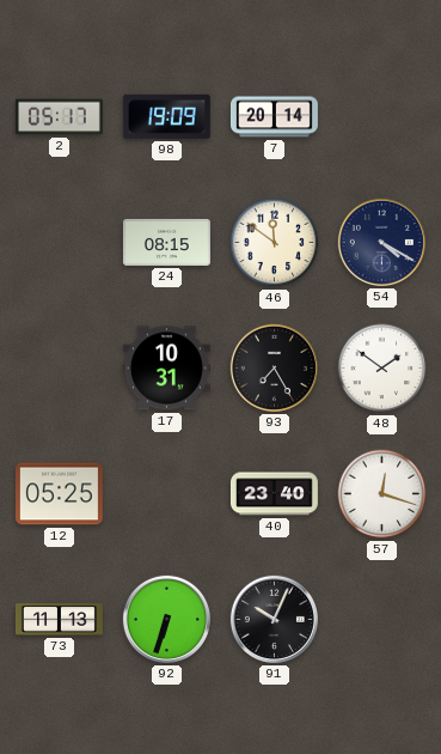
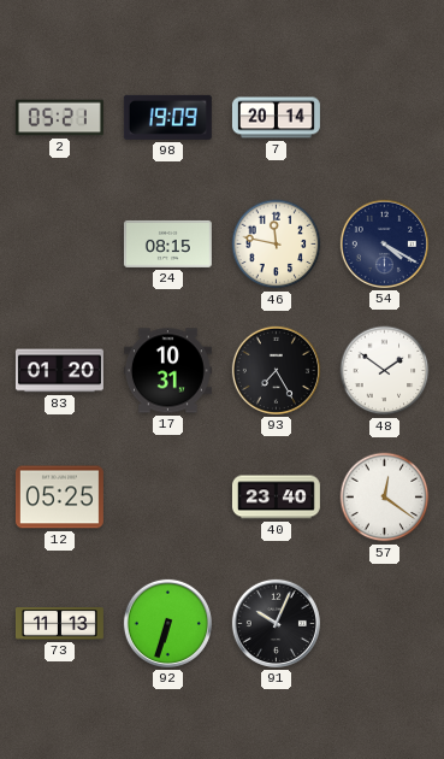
2: 05:17 -> 05:21 (59, 118)
46: 11:51 -> 11:47 (277, 245)
83: none -> 01:20 (59, 371)
57: 12:18 -> 12:21 (385, 498)
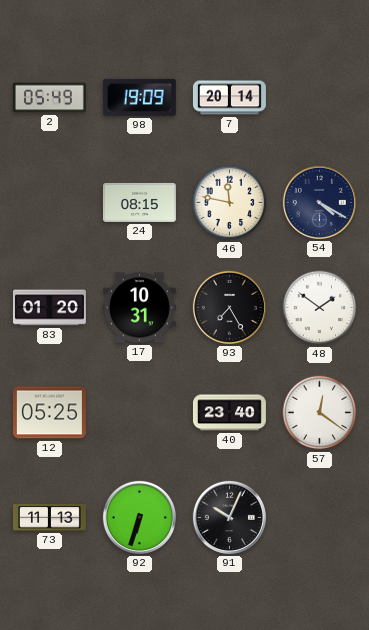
2: 05:21 -> 05:49 (49, 98)
